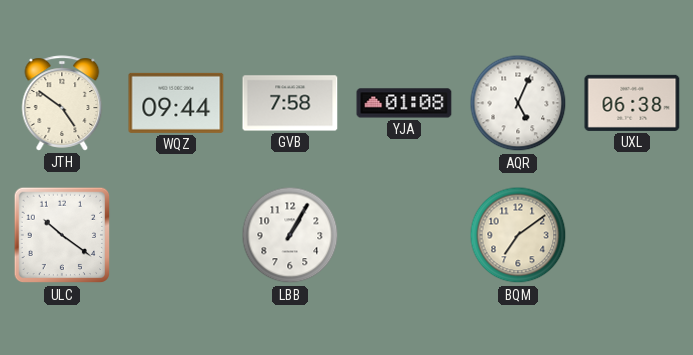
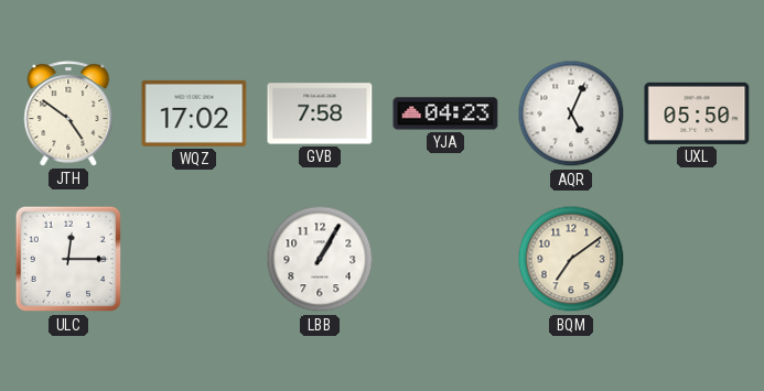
WQZ: 09:44 -> 17:02 (194, 113)
YJA: 01:08 -> 04:23 (445, 113)
UXL: 06:38 -> 05:50 (697, 113)
ULC: 10:21 -> 12:15 (68, 259)
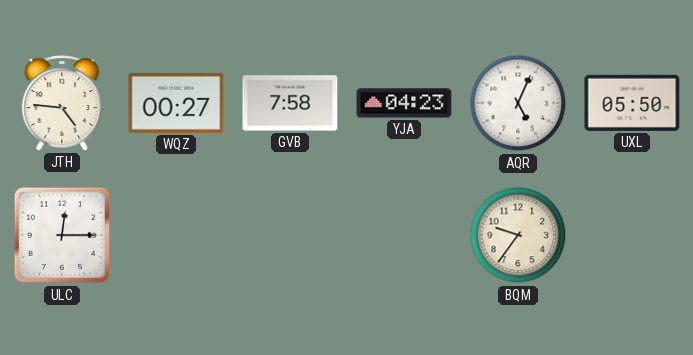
JTH: 4:51 -> 4:46 (62, 103)
WQZ: 17:02 -> 00:27 (176, 103)
LBB: 1:05 -> none (320, 259)
BQM: 7:09 -> 9:36 (518, 235)
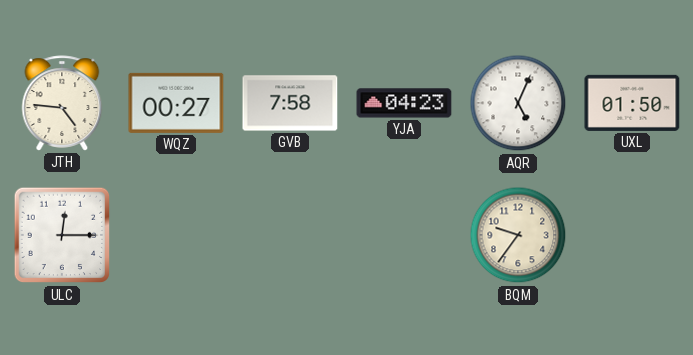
UXL: 05:50 -> 01:50 (632, 103)
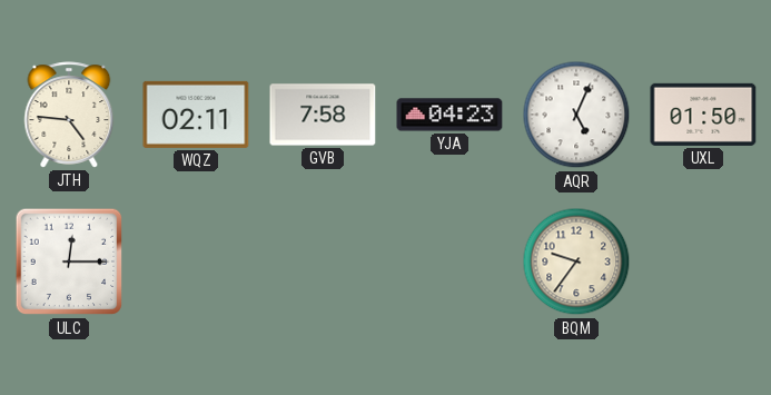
WQZ: 00:27 -> 02:11 (196, 115)
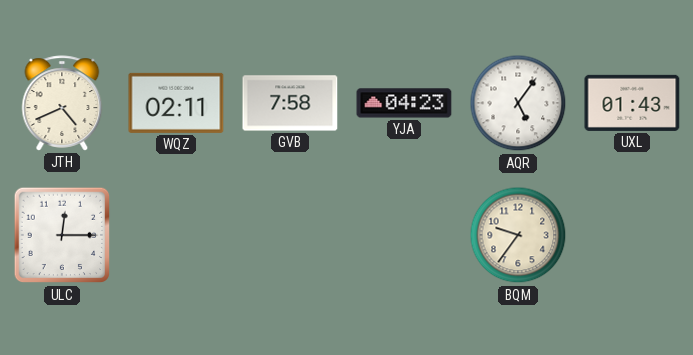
JTH: 4:46 -> 4:41 (62, 103)
AQR: 5:04 -> 5:06 (518, 103)
UXL: 01:50 -> 01:43 (632, 103)
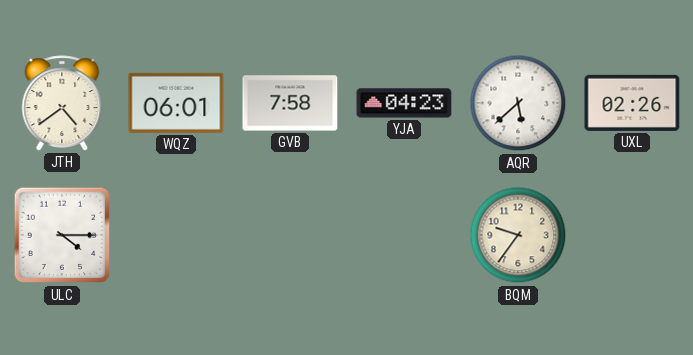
JTH: 4:41 -> 4:39 (62, 103)
WQZ: 02:11 -> 06:01 (176, 103)
AQR: 5:06 -> 5:38 (518, 103)
UXL: 01:43 -> 02:26 (632, 103)
ULC: 12:15 -> 4:15 (62, 235)
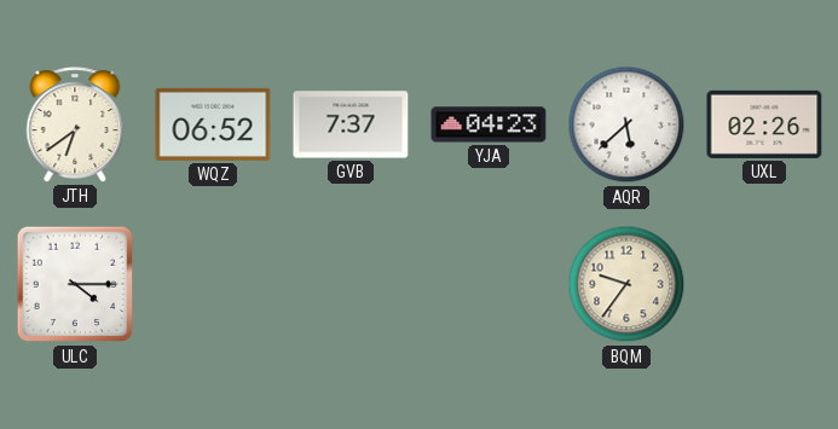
JTH: 4:39 -> 6:39 (75, 124)
WQZ: 06:01 -> 06:52 (213, 124)
GVB: 7:58 -> 7:37 (351, 124)
